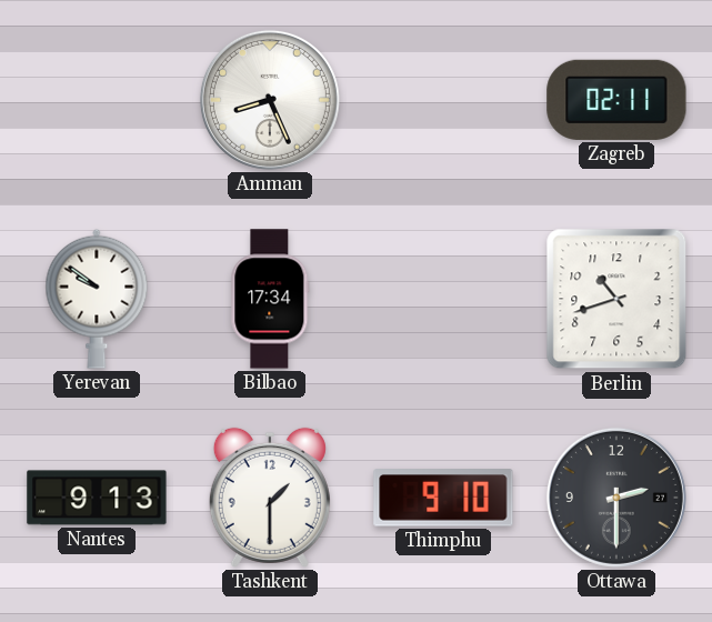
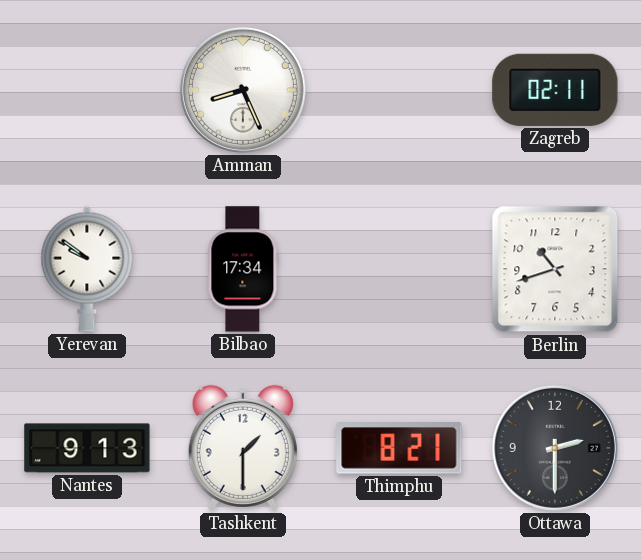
Thimphu: 9:10 -> 8:21 (399, 448)
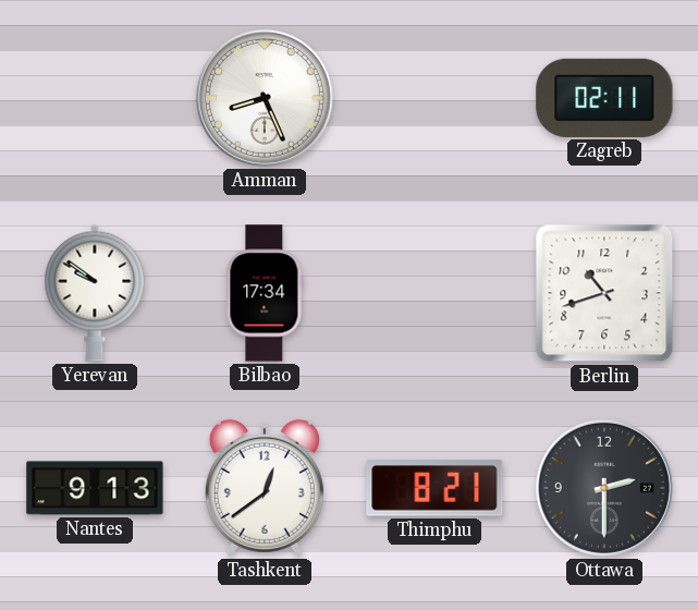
Tashkent: 1:30 -> 12:39 (265, 488)
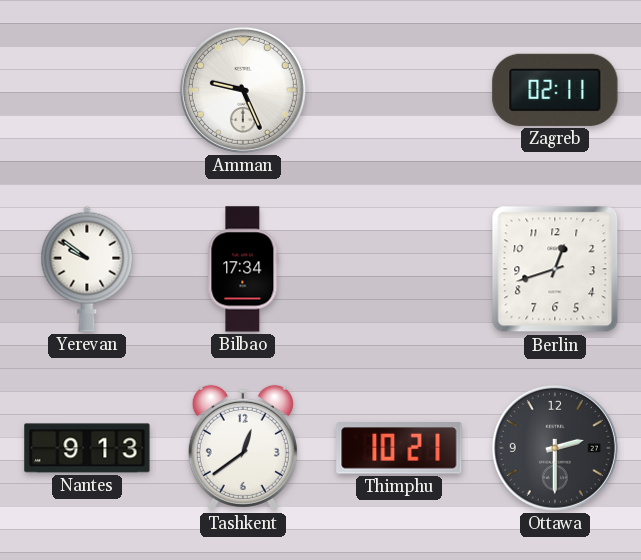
Amman: 8:26 -> 9:26 (243, 90)
Berlin: 10:42 -> 12:42 (555, 269)
Thimphu: 8:21 -> 10:21 (399, 448)
